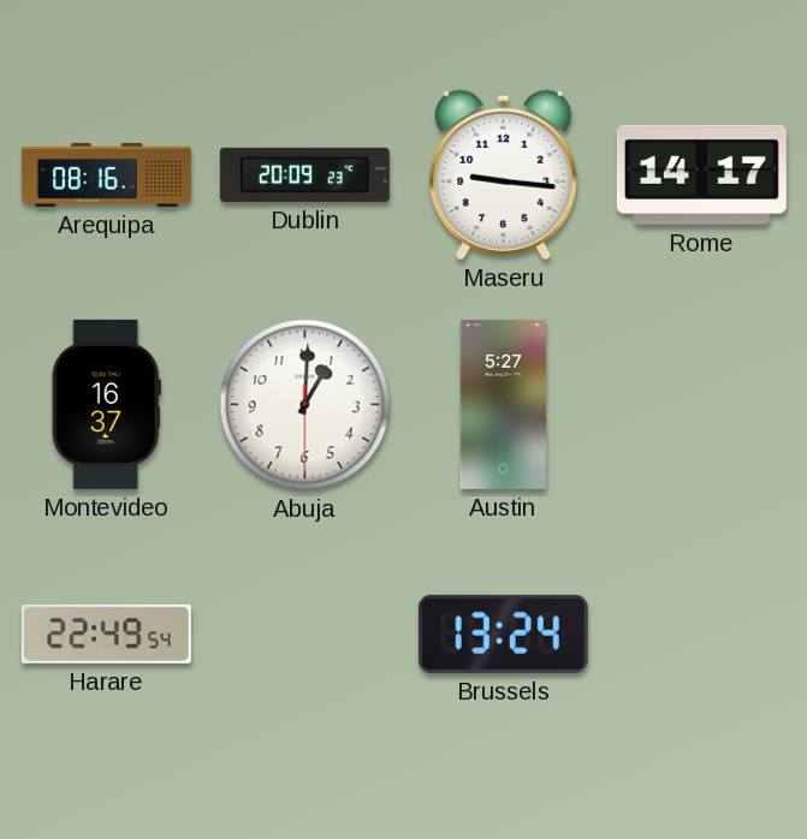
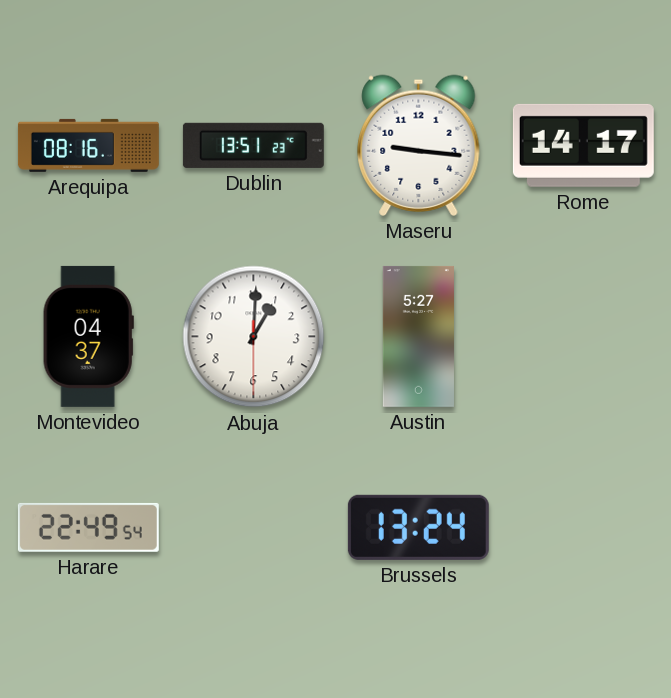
Dublin: 20:09 -> 13:51 (253, 145)
Montevideo: 16:37 -> 04:37 (88, 336)
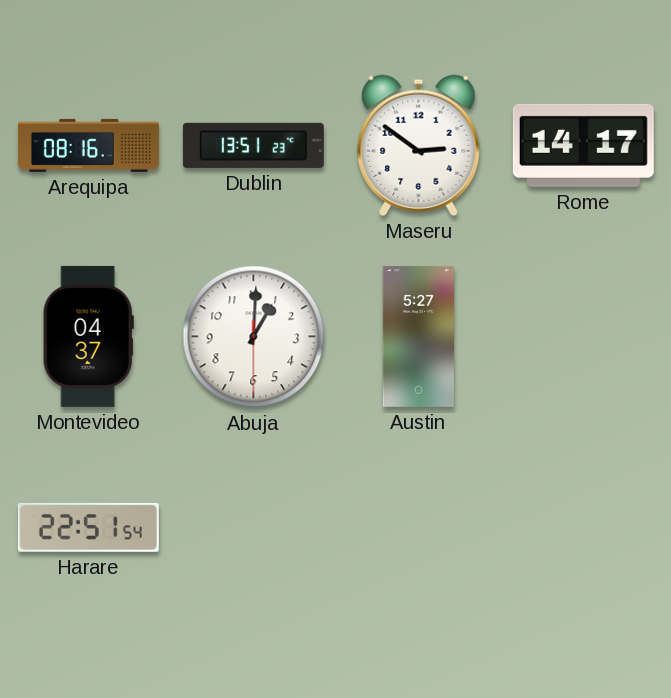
Maseru: 9:16 -> 2:51 (419, 145)
Harare: 22:49 -> 22:51 (88, 527)
Brussels: 13:24 -> none (418, 527)
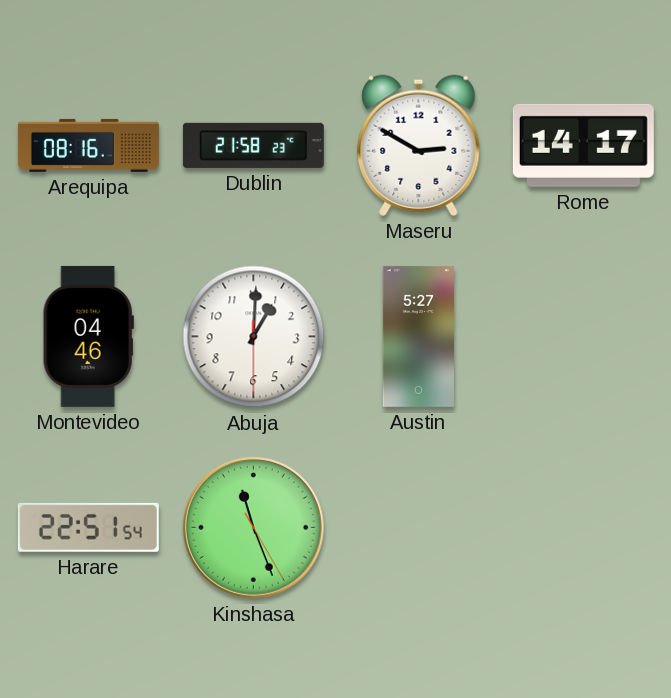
Dublin: 13:51 -> 21:58 (253, 145)
Maseru: 2:51 -> 2:50 (419, 145)
Montevideo: 04:37 -> 04:46 (88, 336)
Kinshasa: none -> 11:26 (253, 527)
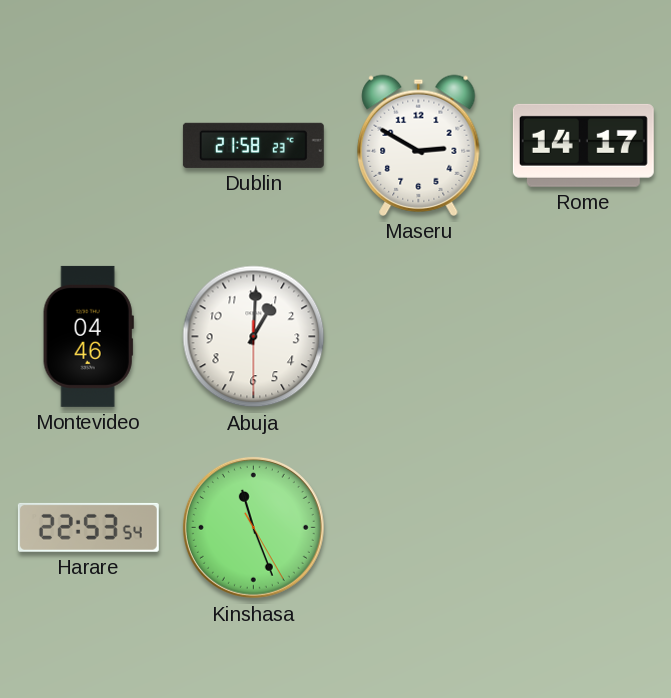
Arequipa: 08:16 -> none (88, 145)
Austin: 5:27 -> none (418, 336)
Harare: 22:51 -> 22:53 (88, 527)
